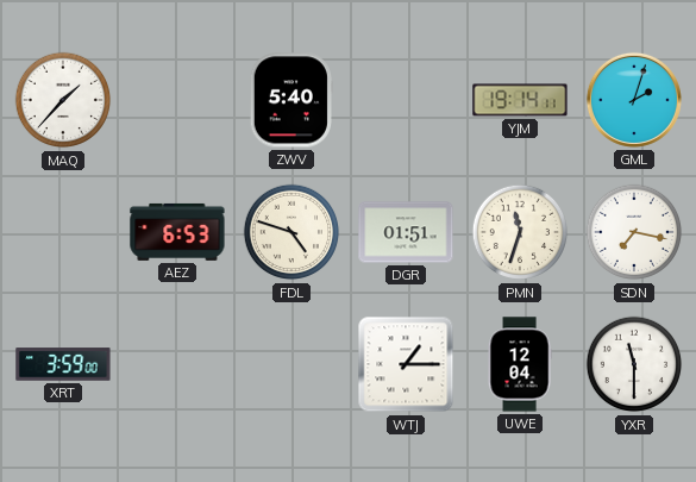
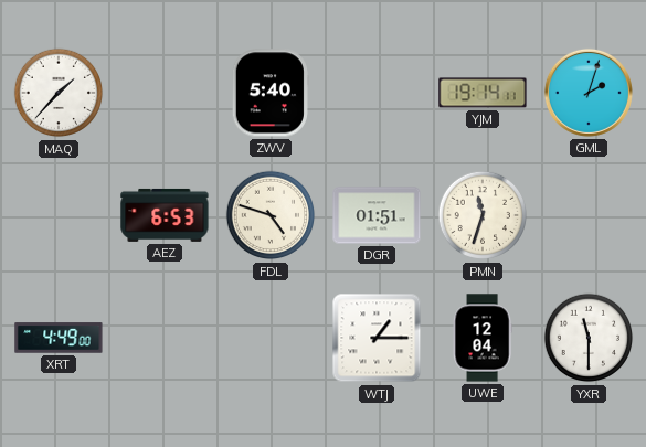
SDN: 7:17 -> none (634, 232)
XRT: 3:59 -> 4:49 (59, 338)
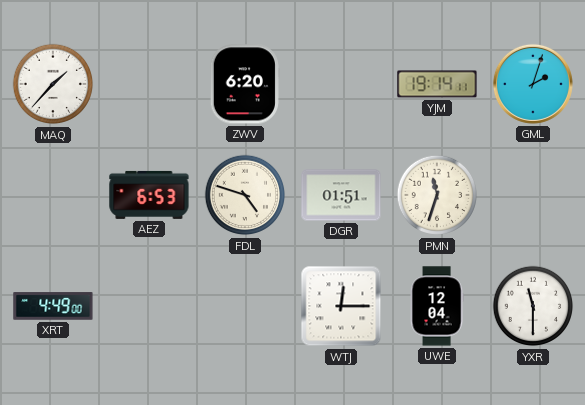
ZWV: 5:40 -> 6:20 (245, 84)
WTJ: 1:15 -> 12:15 (341, 306)
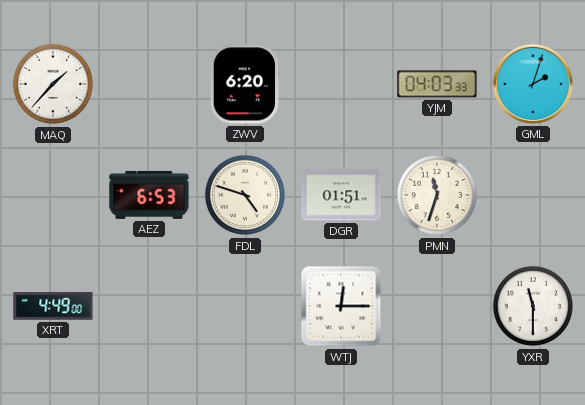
YJM: 19:14 -> 04:03 (437, 84)
UWE: 12:04 -> none (437, 306)
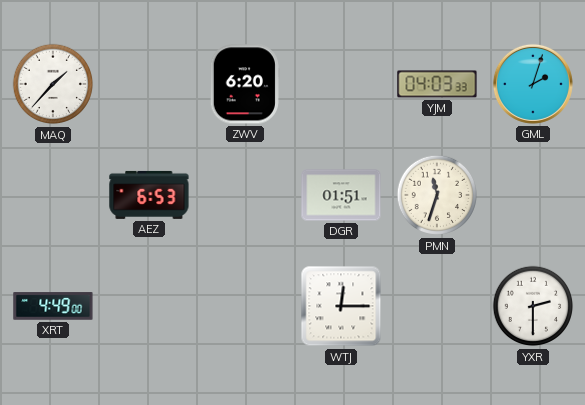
FDL: 4:48 -> none (245, 195)
YXR: 11:30 -> 2:30 (533, 306)
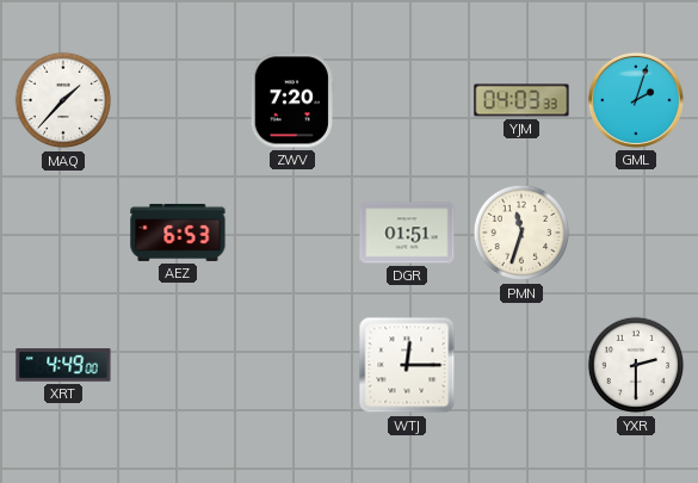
ZWV: 6:20 -> 7:20 (292, 100)
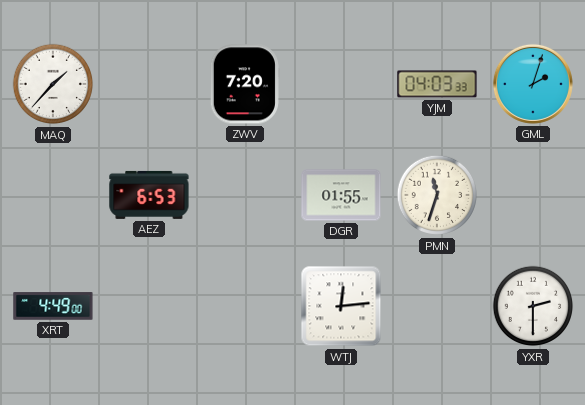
DGR: 01:51 -> 01:55 (341, 195)
WTJ: 12:15 -> 12:14 (341, 306)
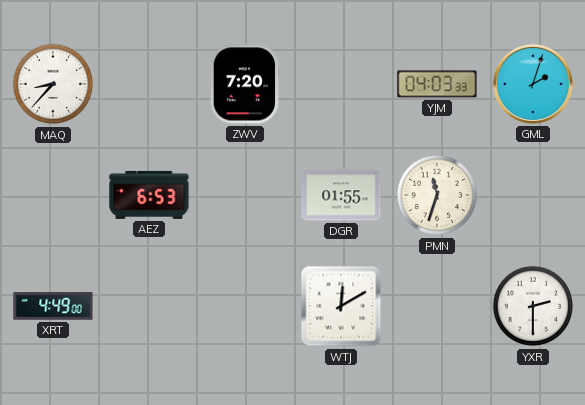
MAQ: 1:37 -> 8:37 (53, 84)
WTJ: 12:14 -> 12:10 (341, 306)
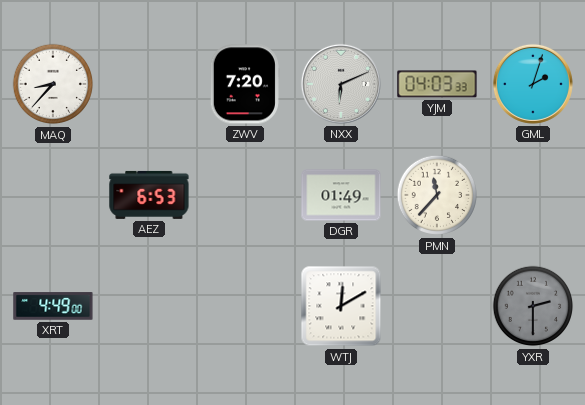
NXX: none -> 6:11 (341, 84)
DGR: 01:55 -> 01:49 (341, 195)
PMN: 11:33 -> 11:37 (437, 195)
YXR dial: white -> grey (533, 306)
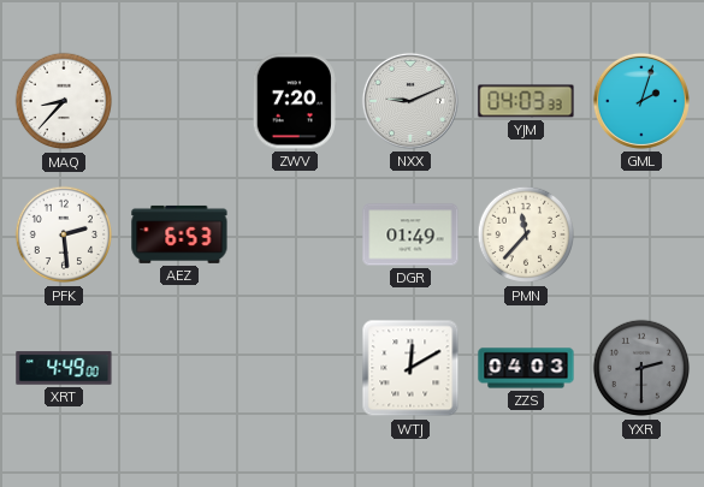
NXX: 6:11 -> 9:11 (410, 101)
PFK: none -> 2:29 (64, 234)
ZZS: none -> 04:03 (526, 368)
